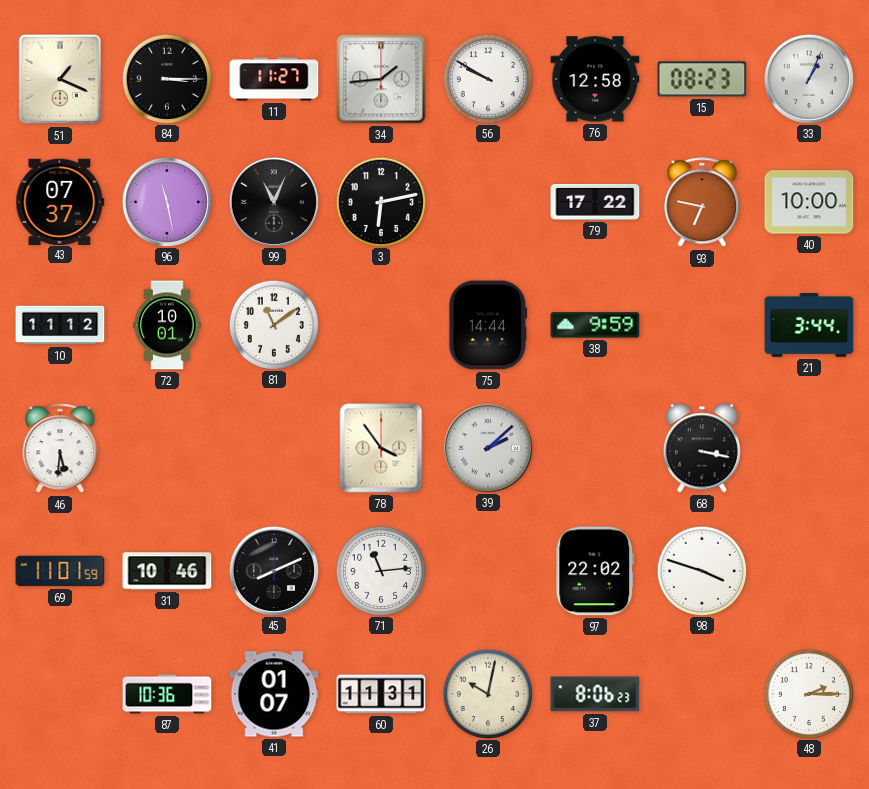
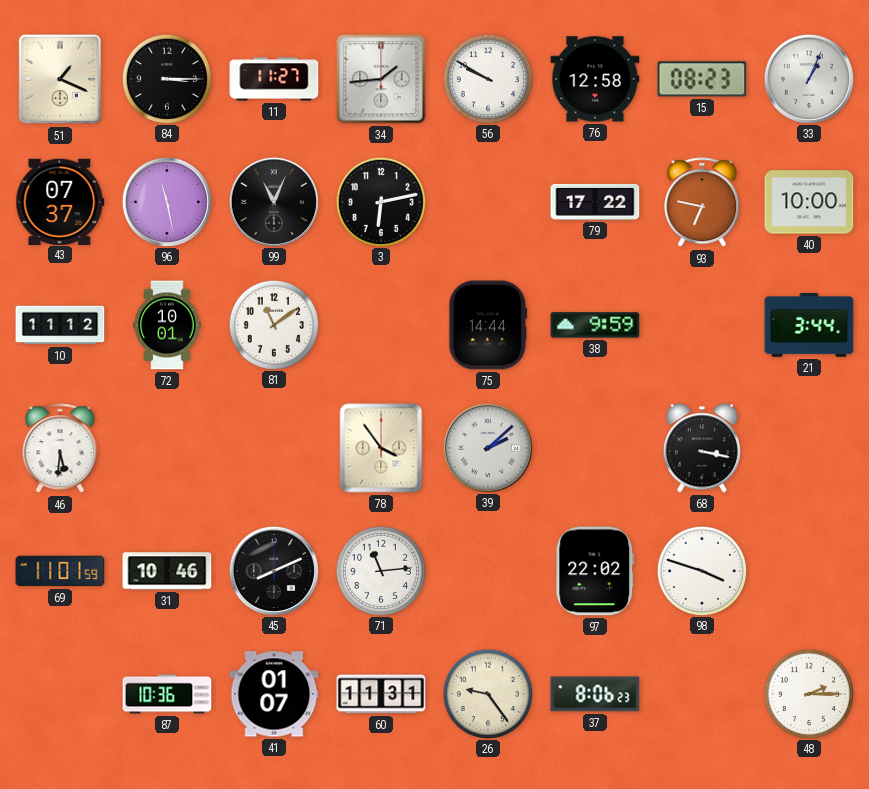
26: 10:02 -> 9:24 (487, 693)
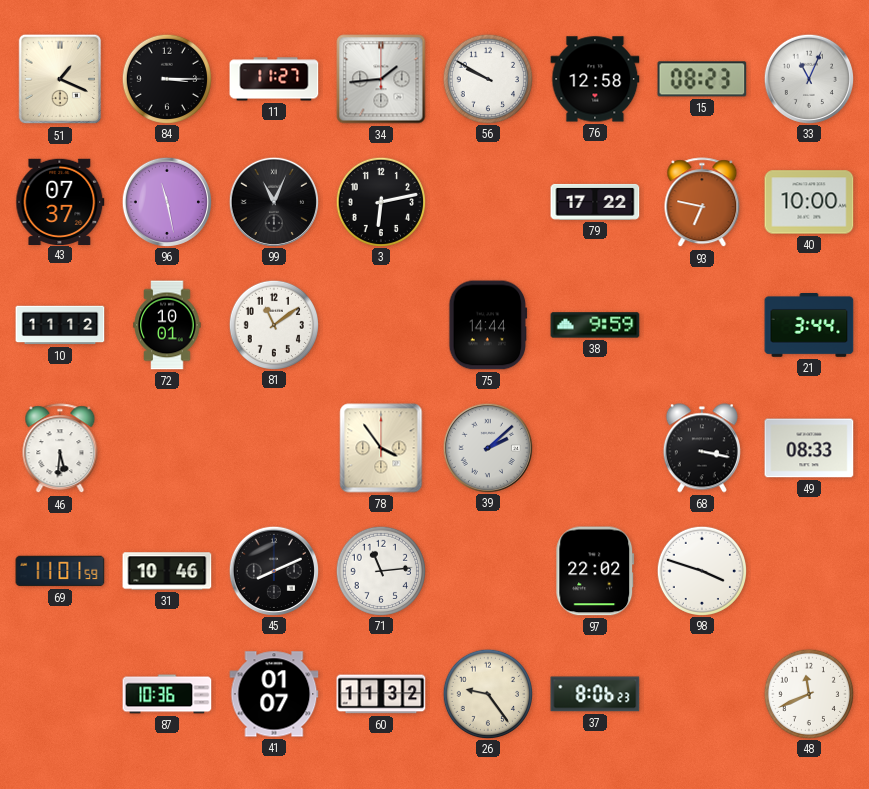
33: 1:04 -> 11:04 (808, 78)
49: none -> 08:33 (809, 448)
60: 11:31 -> 11:32 (381, 694)
48: 2:15 -> 11:41 (808, 693)
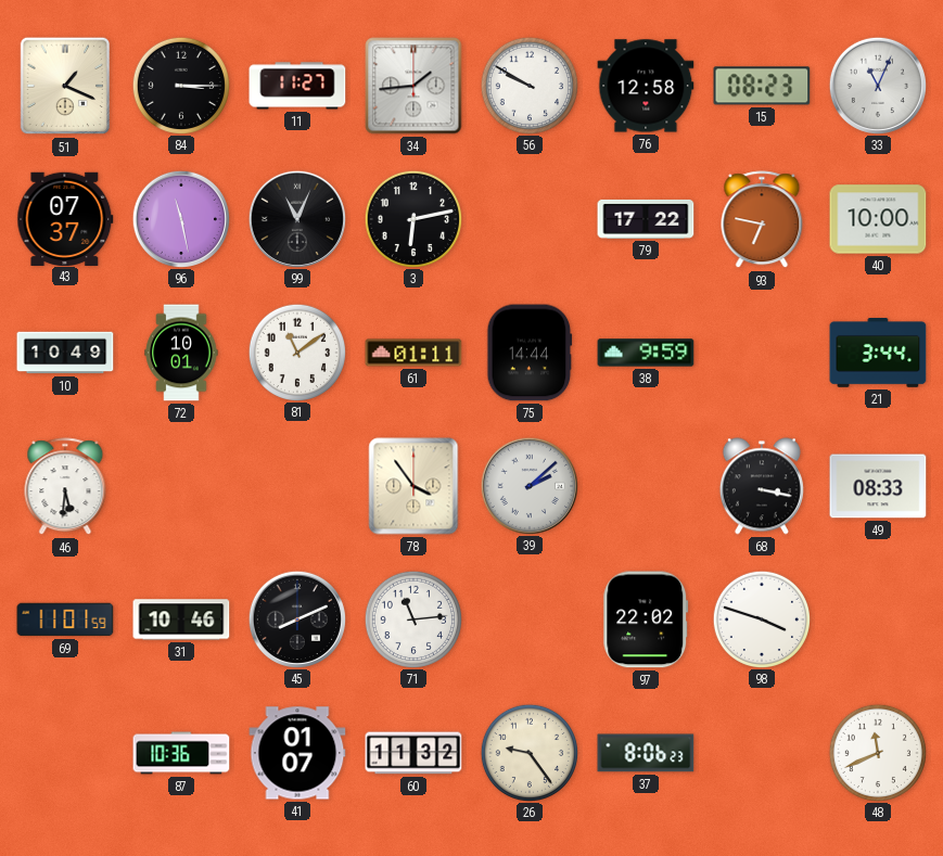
10: 11:12 -> 10:49 (65, 353)
61: none -> 01:11 (413, 353)
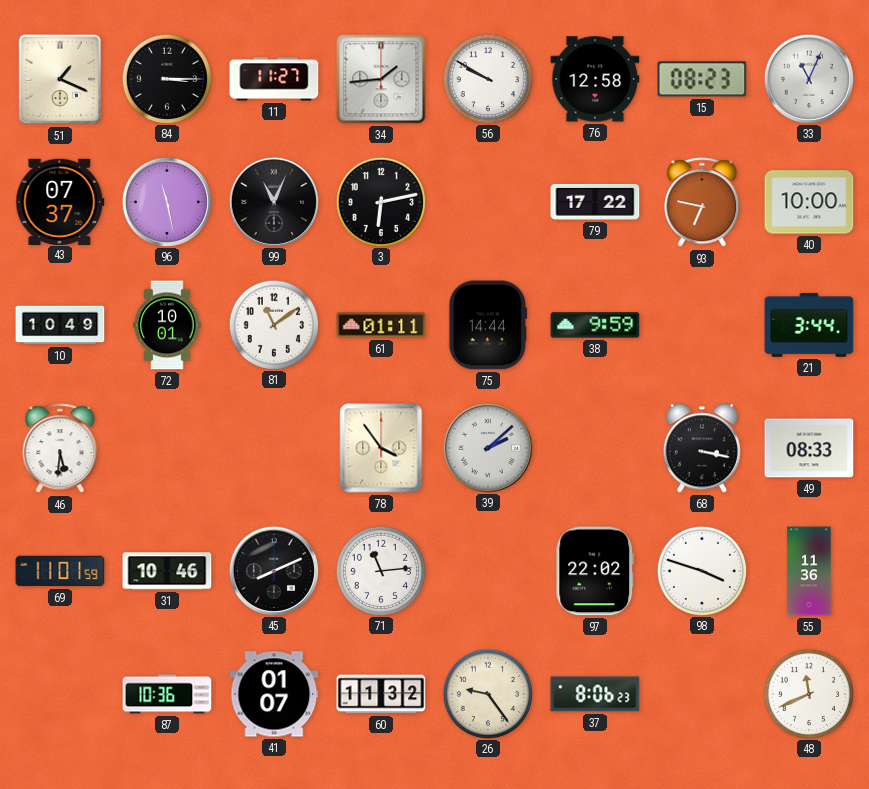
55: none -> 11:36 (809, 571)
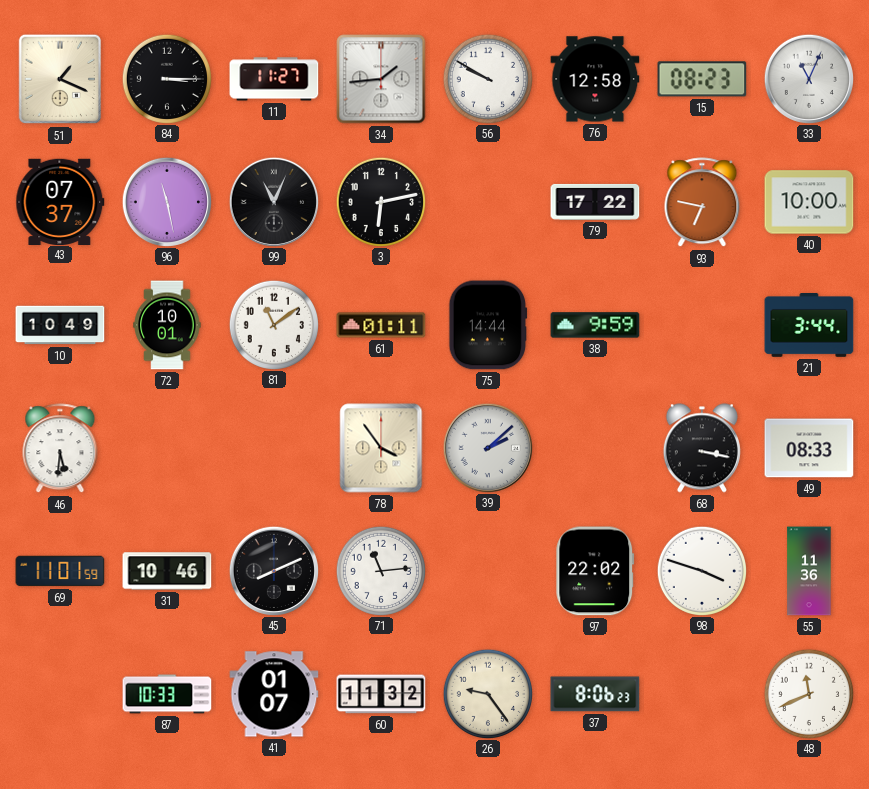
87: 10:36 -> 10:33 (167, 694)
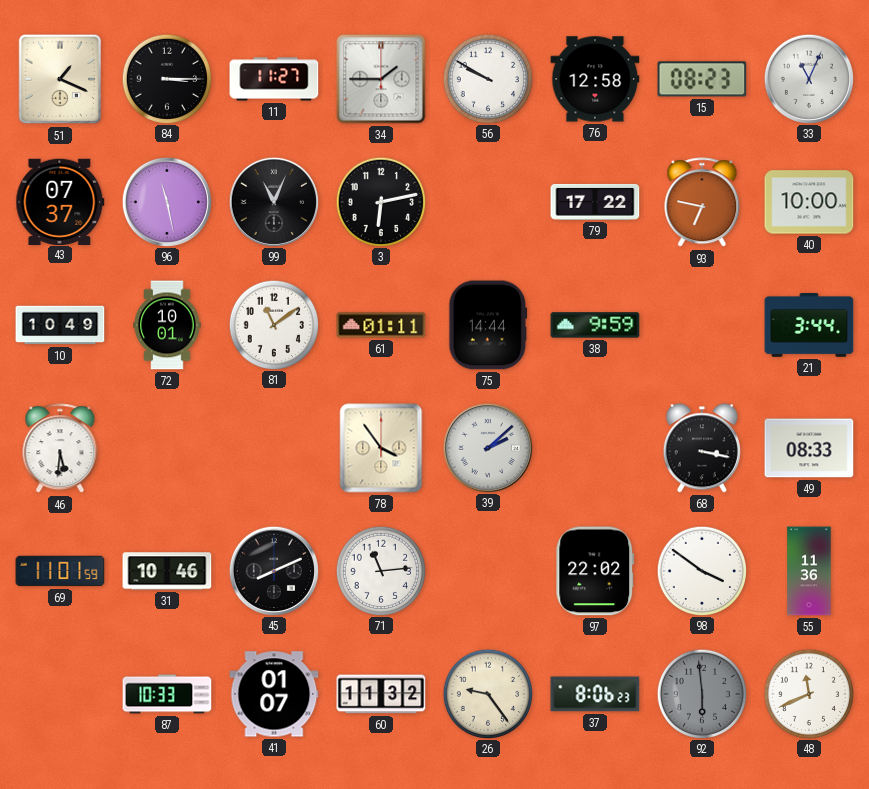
34: 1:44 -> 1:45 (381, 79)
98: 3:48 -> 3:51 (701, 570)
92: none -> 5:59 (701, 693)
